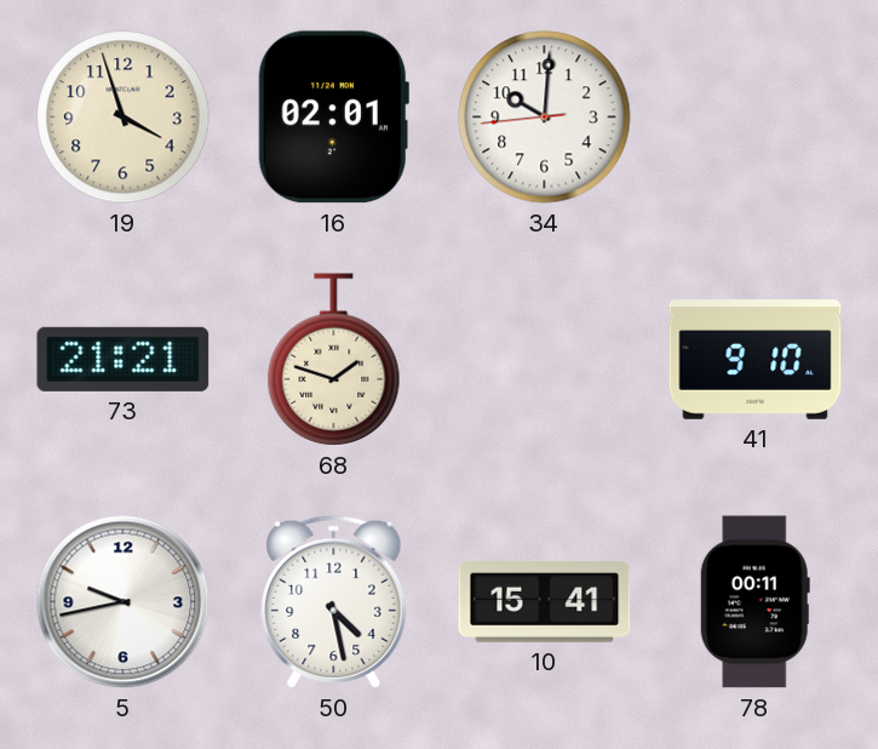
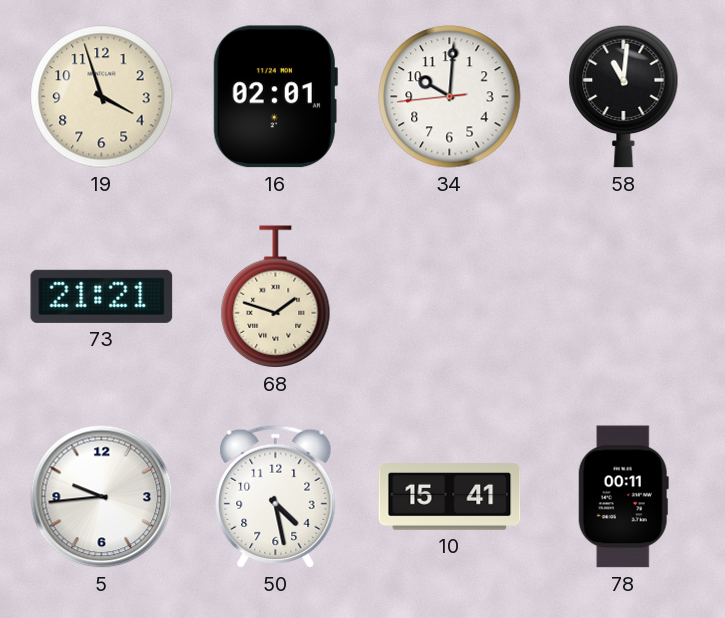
58: none -> 11:01 (624, 96)
41: 9:10 -> none (756, 360)
5: 9:43 -> 9:44 (102, 497)
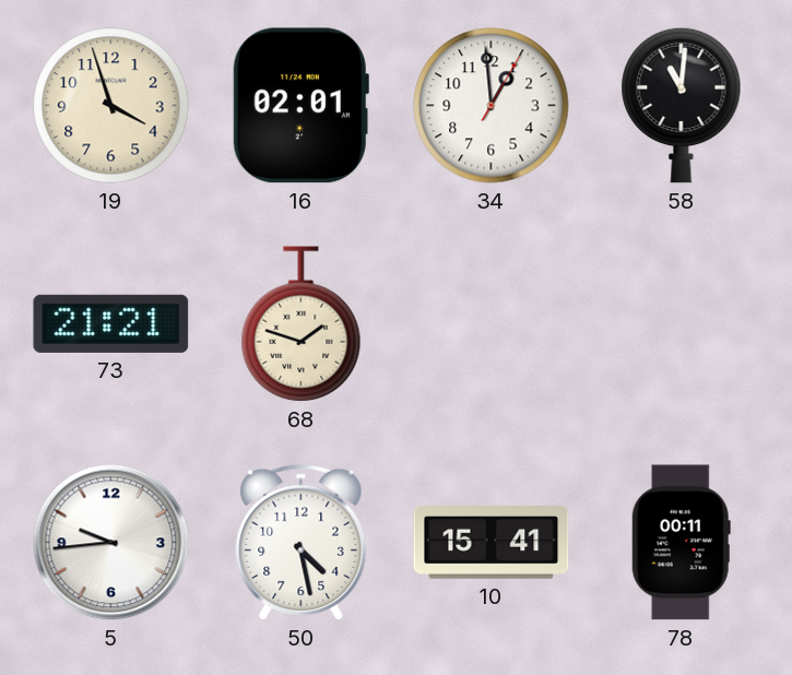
34: 10:00 -> 12:59 (492, 106)
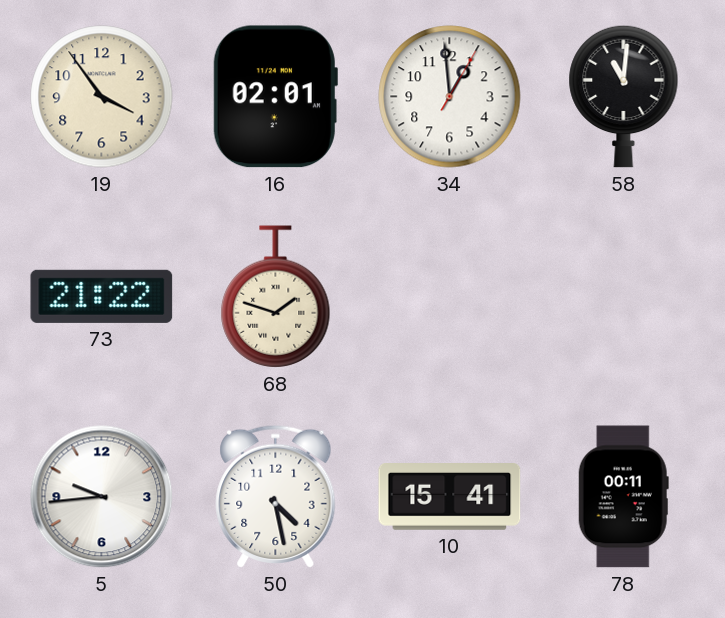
19: 3:57 -> 3:54 (102, 97)
73: 21:21 -> 21:22 (102, 296)
